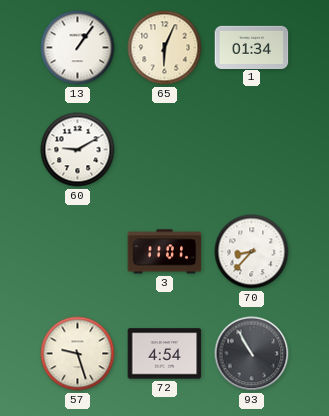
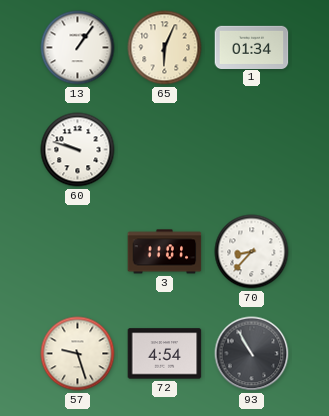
60: 9:10 -> 9:48 (78, 150)
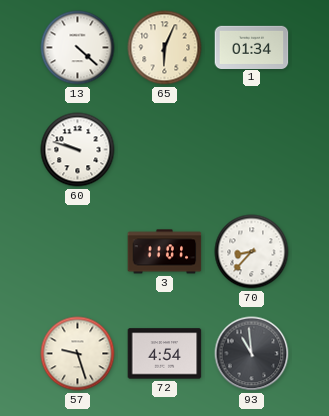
13: 1:06 -> 4:22 (78, 48)
93: 10:55 -> 10:59 (252, 354)
